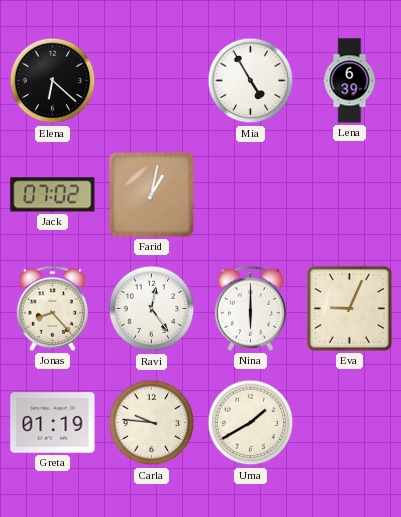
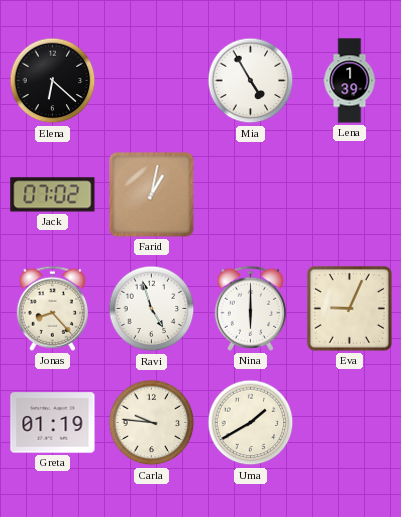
Lena: 6:39 -> 1:39 (350, 81)
Ravi: 12:24 -> 4:57 (152, 309)
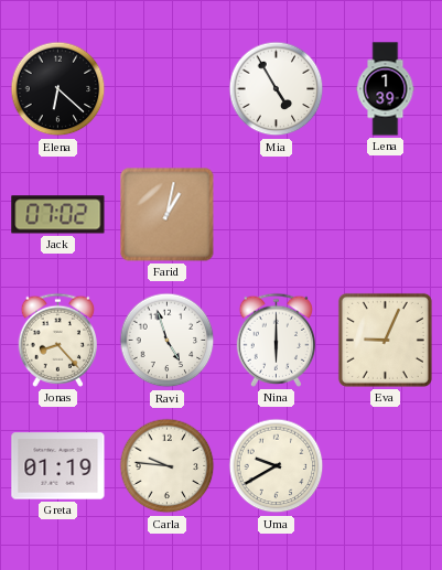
Uma: 1:40 -> 9:40 (277, 466)
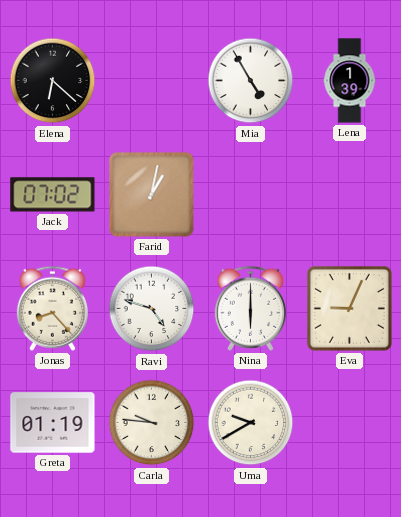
Ravi: 4:57 -> 4:48 (152, 309)
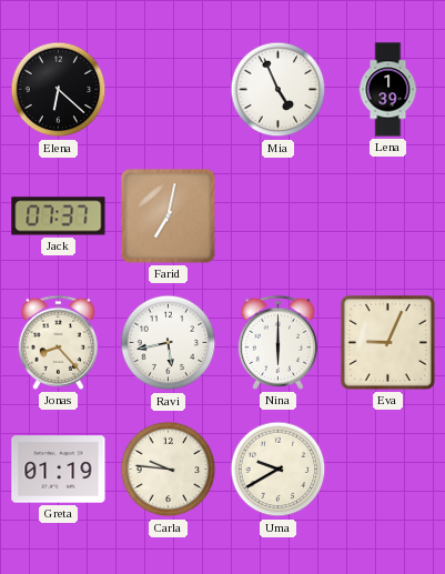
Mia: 4:55 -> 4:56 (279, 90)
Jack: 07:02 -> 07:37 (59, 216)
Farid: 1:02 -> 7:02 (169, 216)
Ravi: 4:48 -> 5:43 (169, 343)
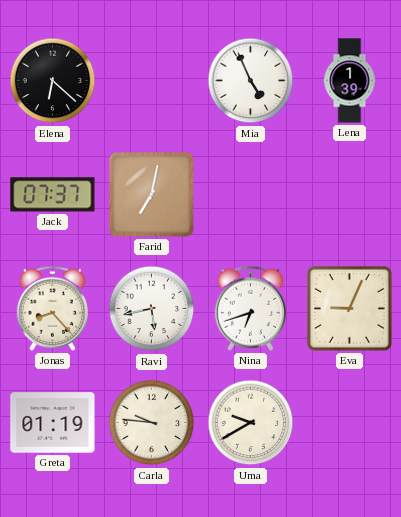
Nina: 6:00 -> 6:42 (250, 308)
